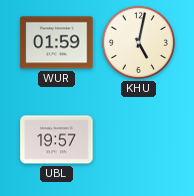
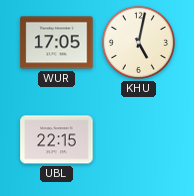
WUR: 01:59 -> 17:05 (57, 43)
UBL: 19:57 -> 22:15 (57, 140)
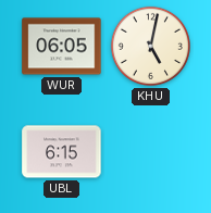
WUR: 17:05 -> 06:05 (62, 47)
UBL: 22:15 -> 6:15 (62, 152)
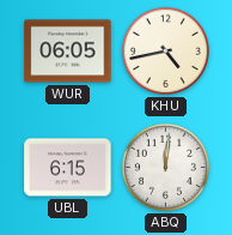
KHU: 5:02 -> 4:43 (165, 50)
ABQ: none -> 12:01 (165, 167)
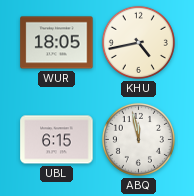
WUR: 06:05 -> 18:05 (57, 43)
ABQ: 12:01 -> 11:58 (138, 139)
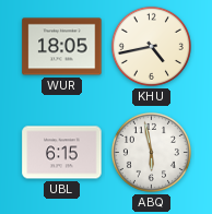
ABQ: 11:58 -> 5:58 (151, 152)
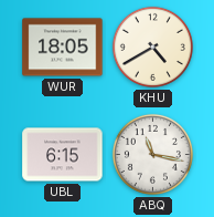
KHU: 4:43 -> 4:40 (152, 46)
ABQ: 5:58 -> 11:17 (152, 154)
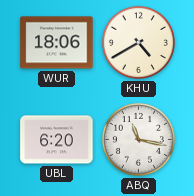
WUR: 18:05 -> 18:06 (57, 43)
UBL: 6:15 -> 6:20 (57, 140)
